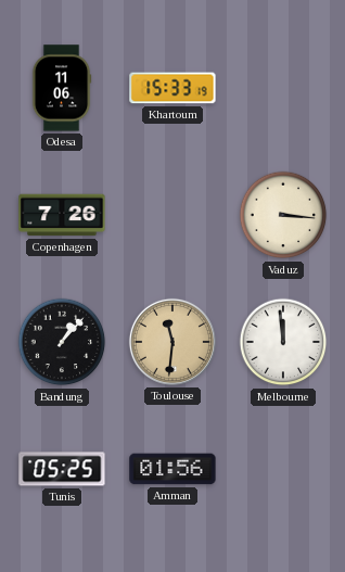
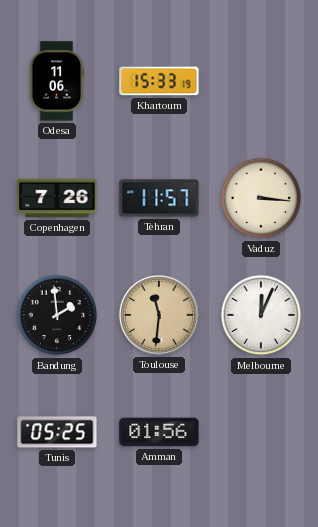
Tehran: none -> 11:57 (159, 198)
Bandung: 1:07 -> 1:59 (57, 315)
Melbourne: 11:59 -> 12:04 (261, 315)
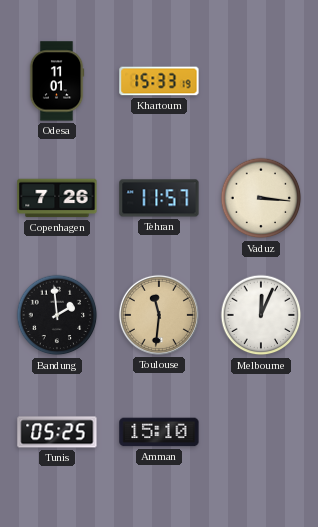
Odesa: 11:06 -> 11:01 (57, 81)
Amman: 01:56 -> 15:10 (159, 432)
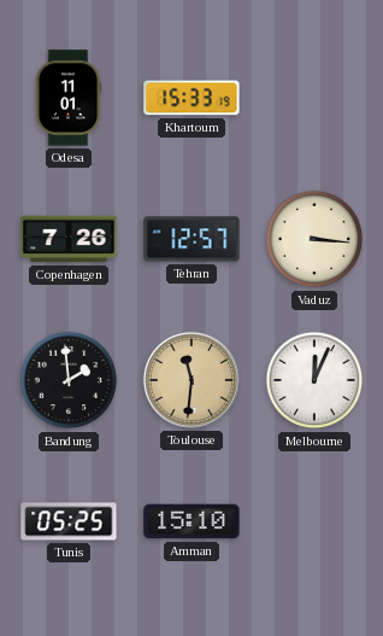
Tehran: 11:57 -> 12:57 (191, 239)
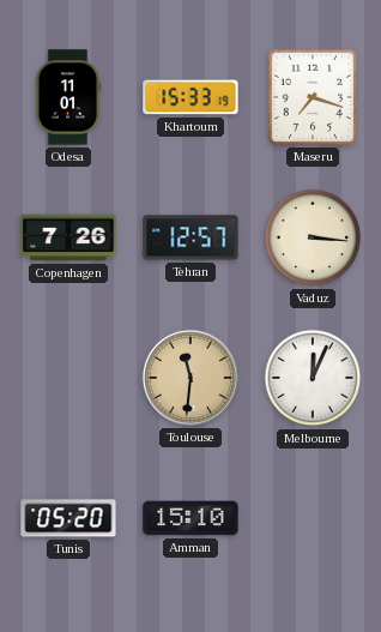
Maseru: none -> 7:18 (313, 97)
Bandung: 1:59 -> none (69, 380)
Tunis: 05:25 -> 05:20 (68, 518)
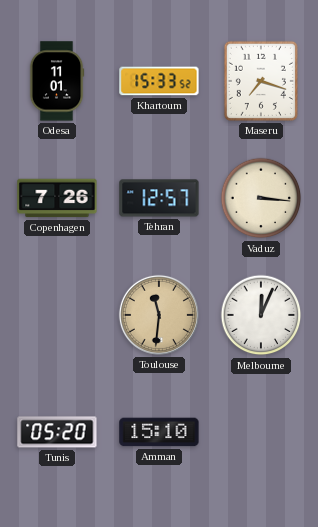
Khartoum: 15:33:19 -> 15:33:52 (159, 81)
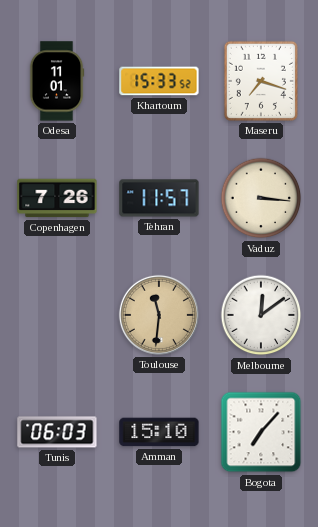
Tehran: 12:57 -> 11:57 (159, 198)
Melbourne: 12:04 -> 12:09 (261, 315)
Tunis: 05:20 -> 06:03 (57, 432)
Bogota: none -> 7:07 (261, 432)
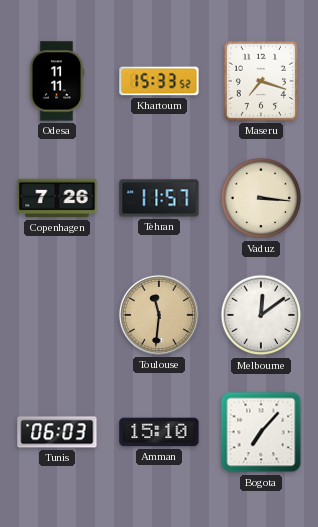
Odesa: 11:01 -> 11:11 (57, 81)
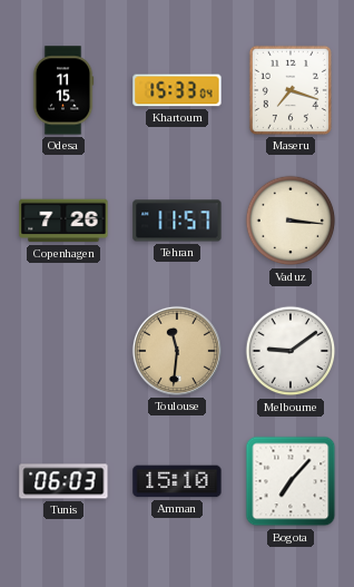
Odesa: 11:11 -> 11:15 (63, 90)
Khartoum: 15:33:52 -> 15:33:04 (177, 90)
Melbourne: 12:09 -> 9:09 (291, 351)
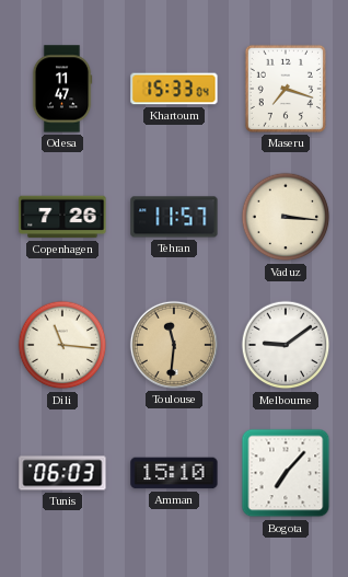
Odesa: 11:15 -> 11:47 (62, 89)
Dili: none -> 11:16 (62, 345)
